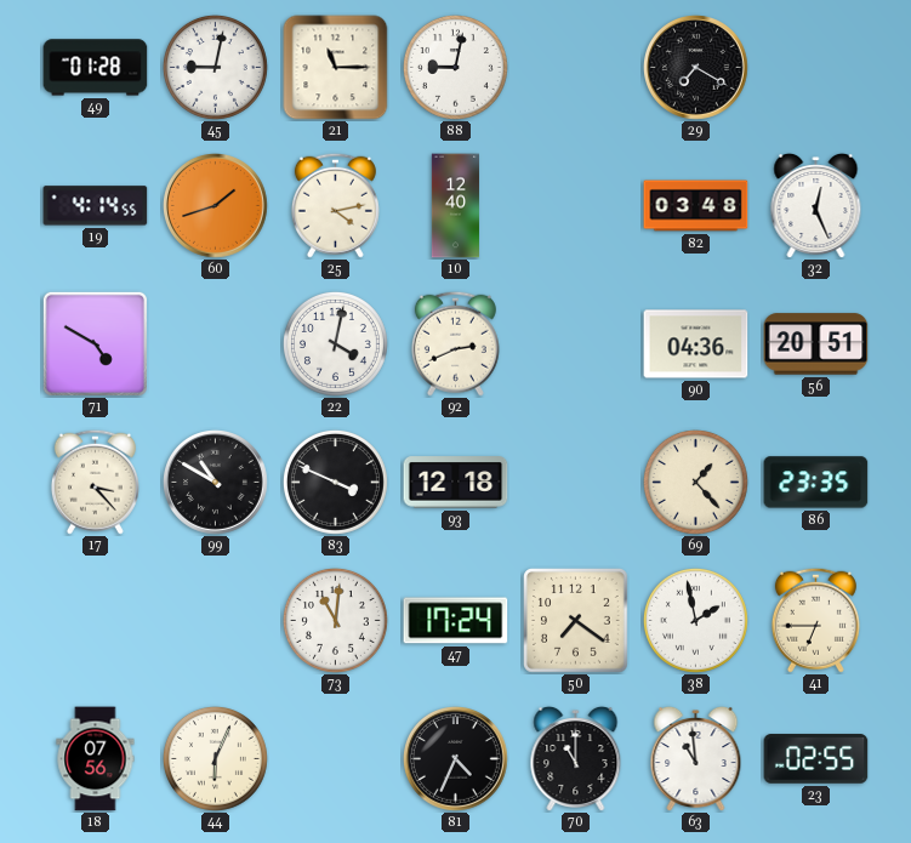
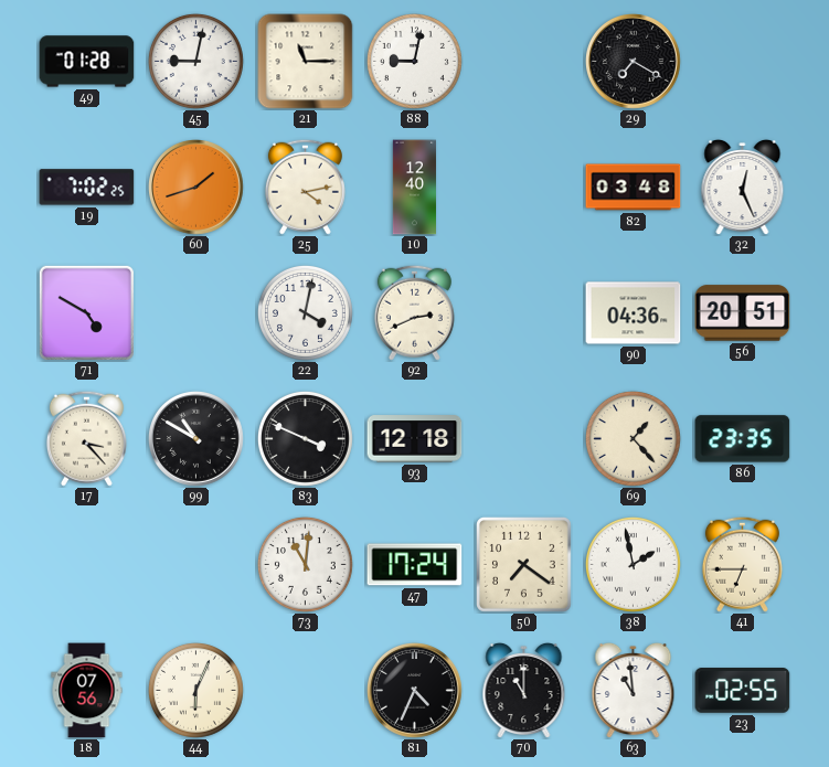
19: 4:14 -> 7:02 (87, 188)
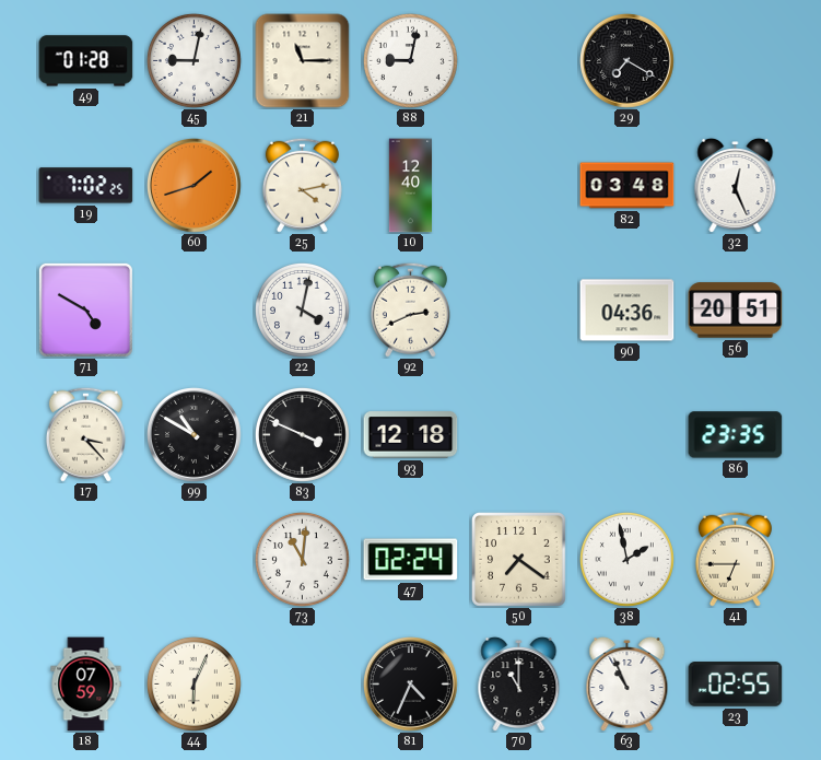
69: 1:23 -> none (633, 438)
47: 17:24 -> 02:24 (411, 560)
18: 07:56 -> 07:59 (86, 685)
63: 10:59 -> 10:56 (628, 683)
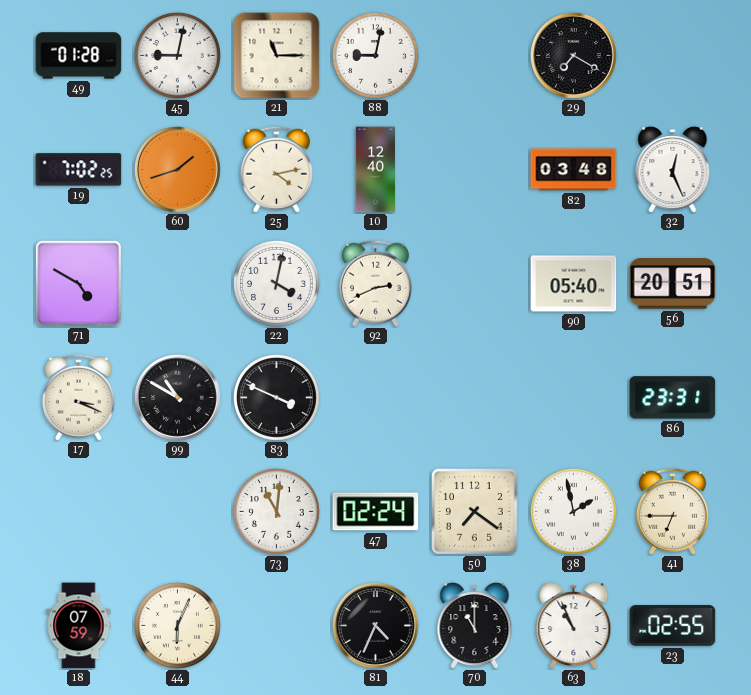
90: 04:36 -> 05:40 (574, 284)
17: 3:23 -> 3:19 (78, 397)
93: 12:18 -> none (411, 435)
86: 23:35 -> 23:31 (673, 398)
